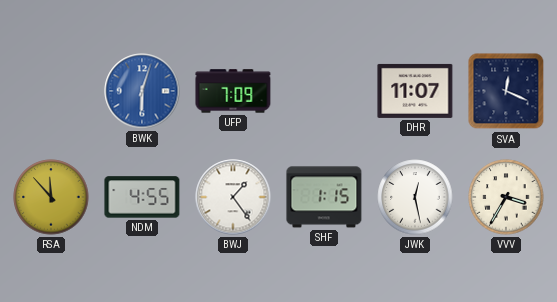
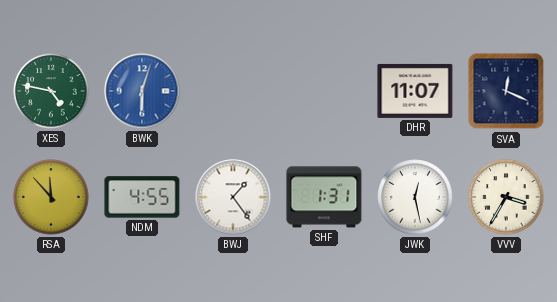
XES: none -> 4:47 (51, 91)
UFP: 7:09 -> none (233, 91)
SHF: 1:15 -> 1:31 (324, 197)
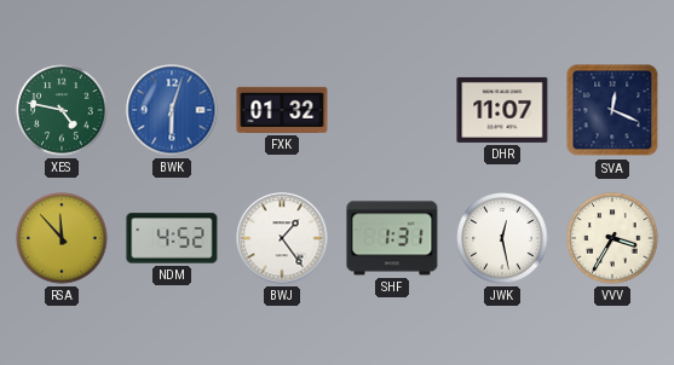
FXK: none -> 01:32 (282, 110)
NDM: 4:55 -> 4:52 (172, 238)
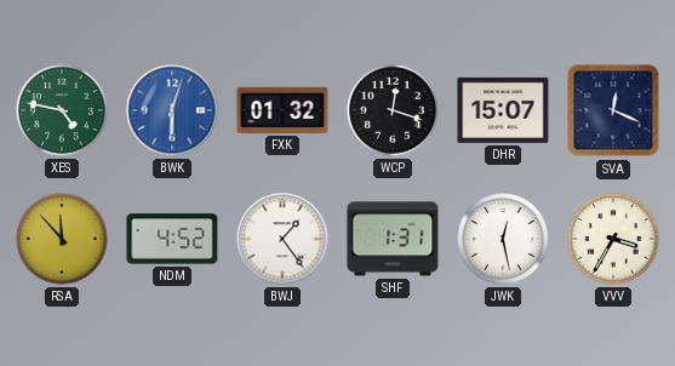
WCP: none -> 12:18 (393, 110)
DHR: 11:07 -> 15:07 (503, 110)
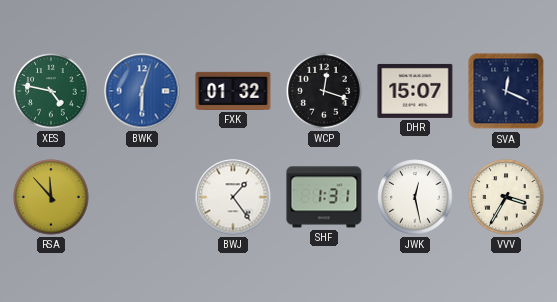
NDM: 4:52 -> none (172, 239)
